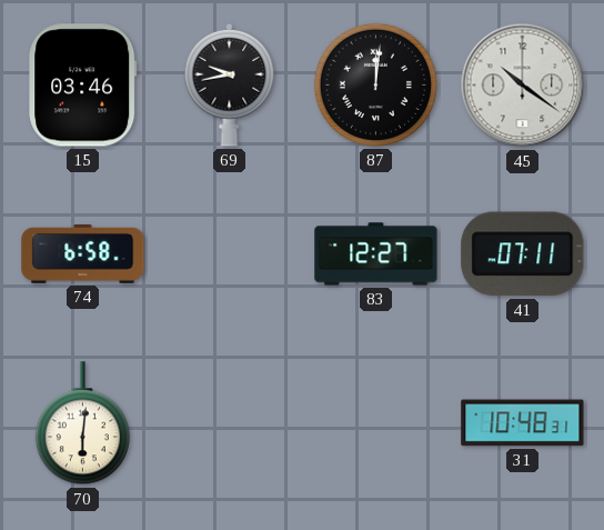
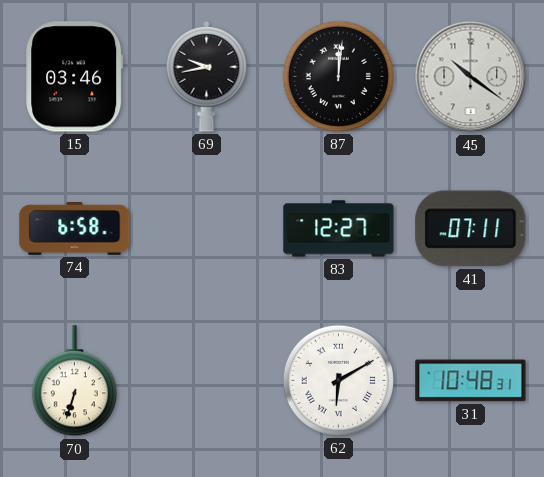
70: 6:01 -> 6:33 (74, 381)
62: none -> 6:10 (338, 380)
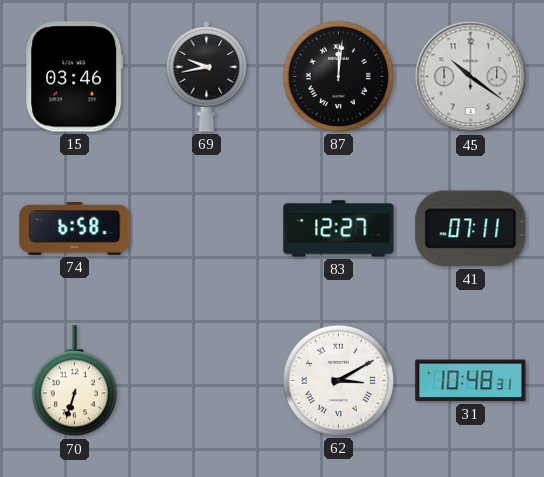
62: 6:10 -> 3:10 (338, 380)
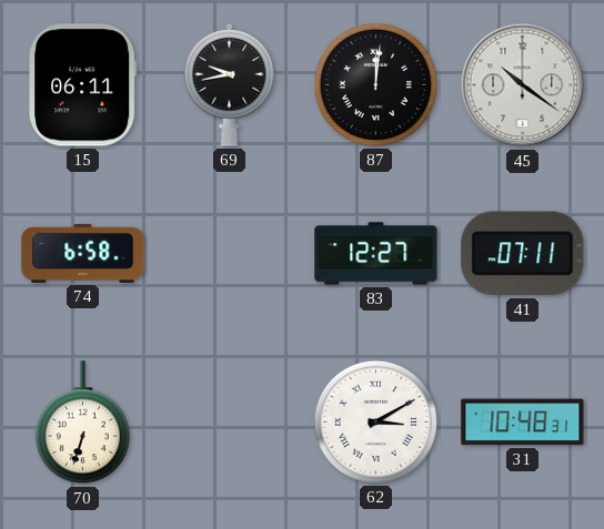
15: 03:46 -> 06:11 (83, 85)
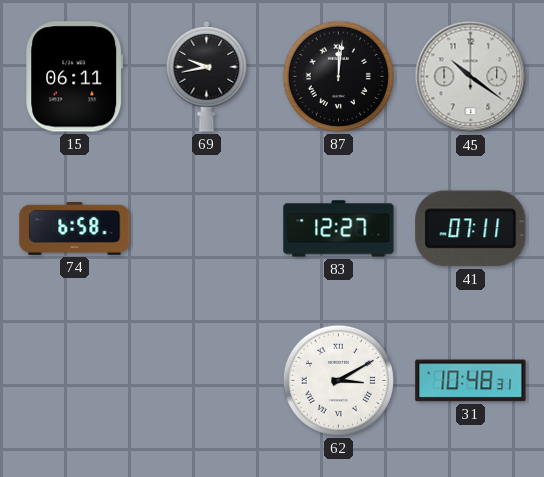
70: 6:33 -> none (82, 423)
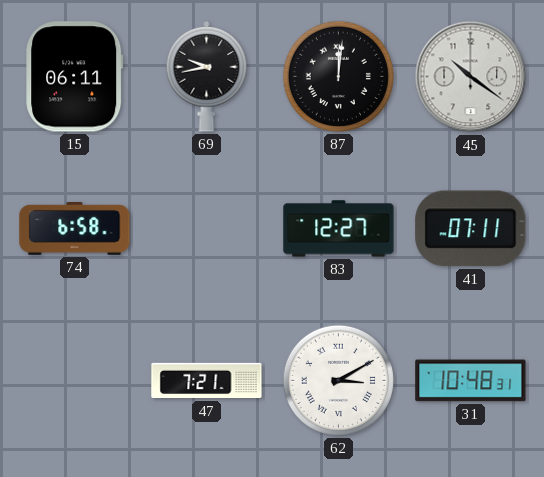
47: none -> 7:21 (207, 381)
